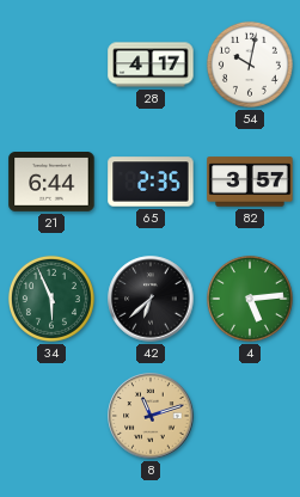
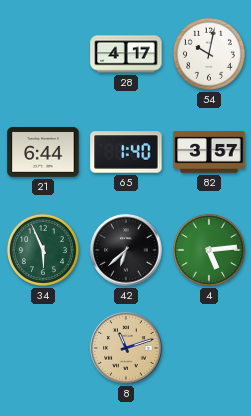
65: 2:35 -> 1:40 (126, 152)
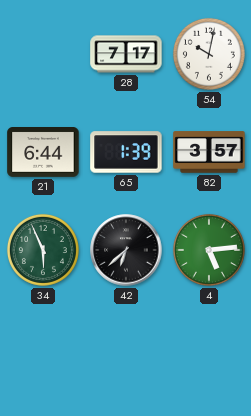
28: 4:17 -> 7:17 (126, 54)
65: 1:40 -> 1:39 (126, 152)
8: 11:12 -> none (126, 348)
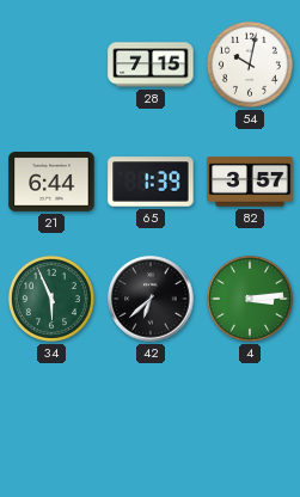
28: 7:17 -> 7:15 (151, 65)
4: 5:14 -> 3:14 (250, 299)
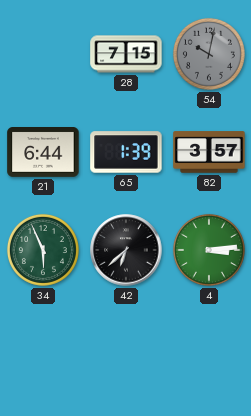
54 dial: white -> grey (209, 54)
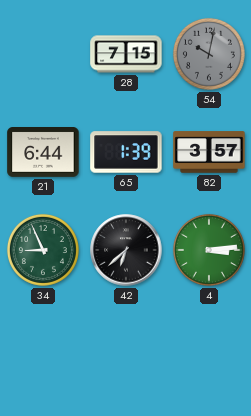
34: 5:56 -> 8:56 (43, 250)
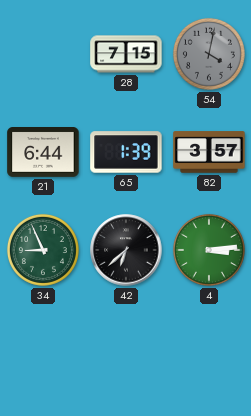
54: 10:02 -> 4:02 (209, 54)
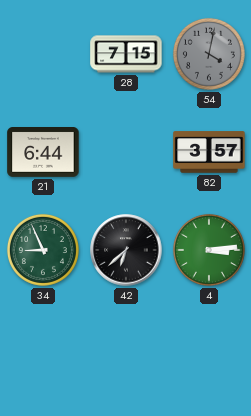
65: 1:39 -> none (126, 152)
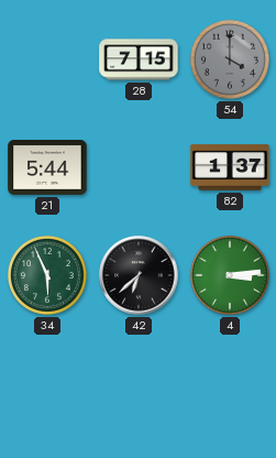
54: 4:02 -> 4:00 (230, 59)
21: 6:44 -> 5:44 (47, 168)
82: 3:57 -> 1:37 (230, 167)
34: 8:56 -> 5:56 (47, 275)
